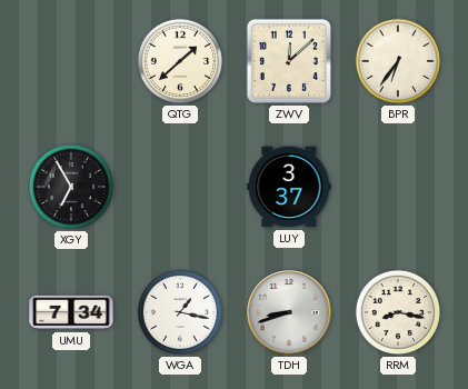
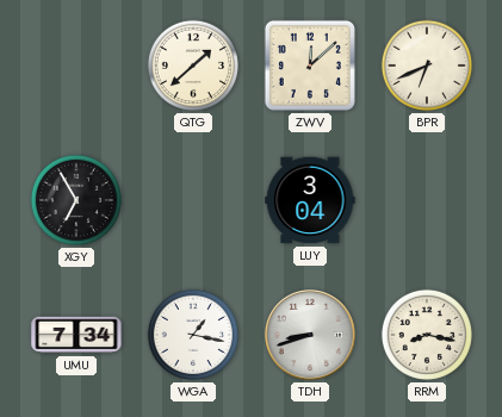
BPR: 6:36 -> 6:41 (427, 66)
LUY: 3:37 -> 3:04 (310, 200)
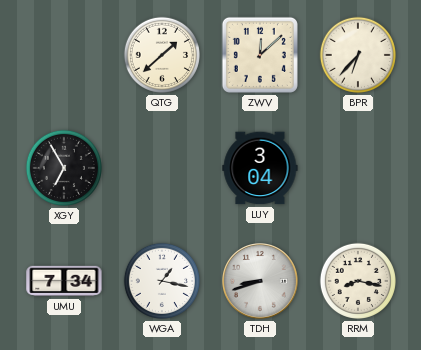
BPR: 6:41 -> 6:37 (358, 55)
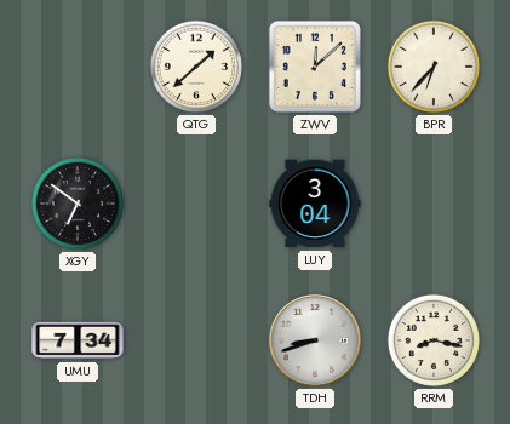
XGY: 6:55 -> 6:51 (78, 204)
WGA: 1:17 -> none (162, 281)
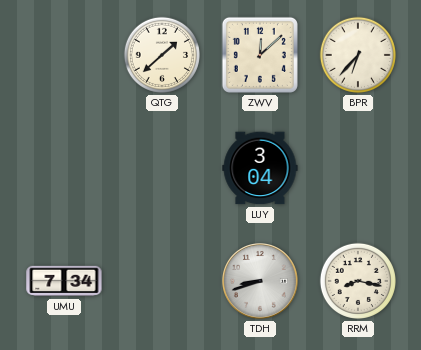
XGY: 6:51 -> none (78, 204)
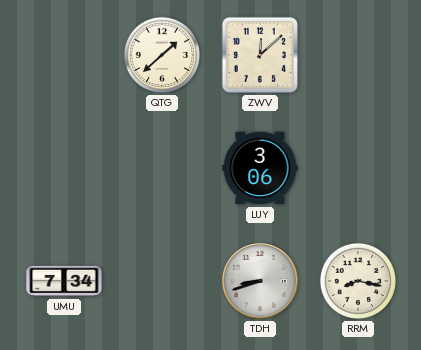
BPR: 6:37 -> none (358, 55)
LUY: 3:04 -> 3:06 (260, 168)
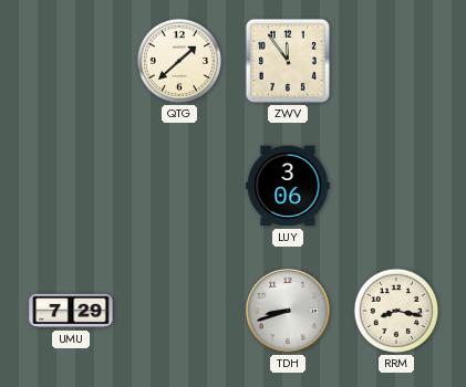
ZWV: 12:08 -> 11:54 (288, 61)
UMU: 7:34 -> 7:29 (71, 311)
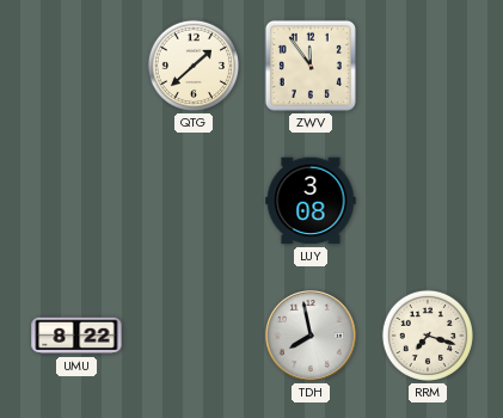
LUY: 3:06 -> 3:08 (311, 201)
UMU: 7:29 -> 8:22 (76, 336)
TDH: 8:42 -> 7:58 (312, 337)
RRM: 8:17 -> 7:18 (428, 336)
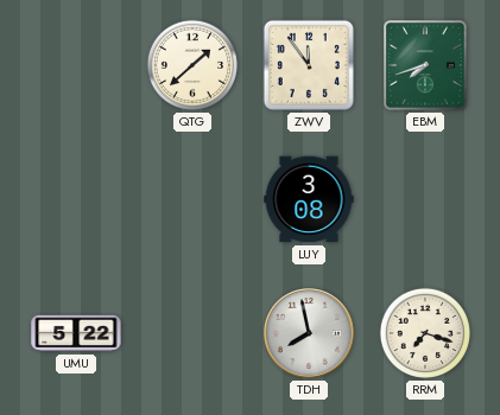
EBM: none -> 7:42 (425, 65)
UMU: 8:22 -> 5:22 (76, 333)
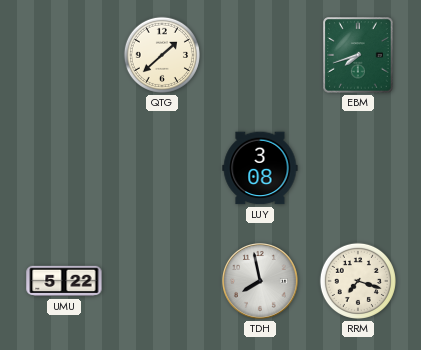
ZWV: 11:54 -> none (309, 65)
